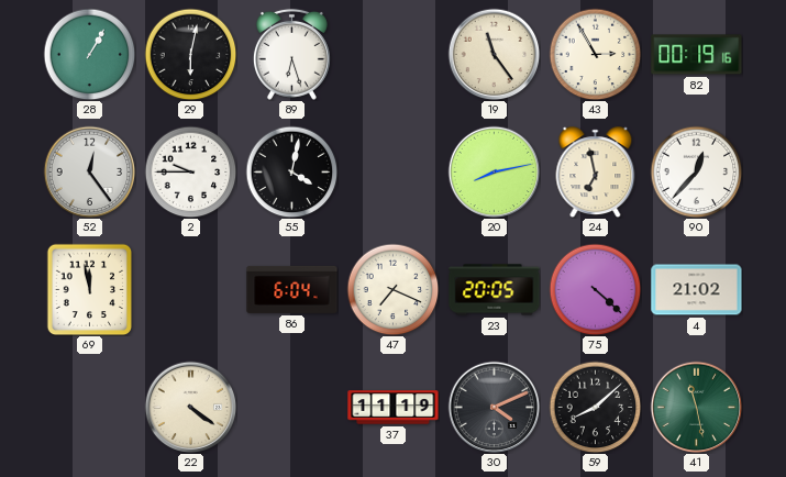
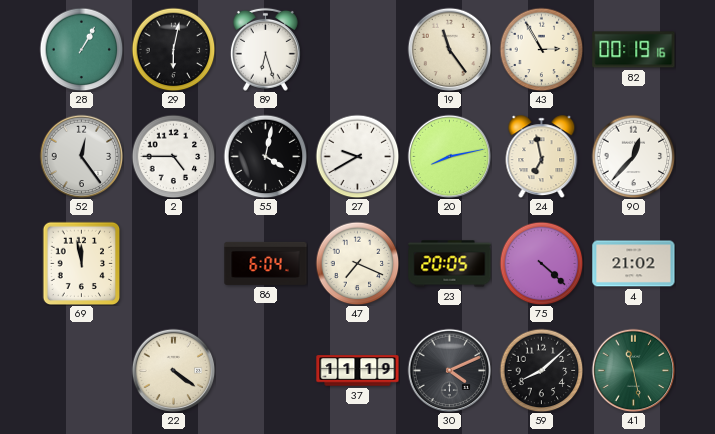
2: 9:45 -> 4:45 (173, 156)
27: none -> 9:40 (357, 156)
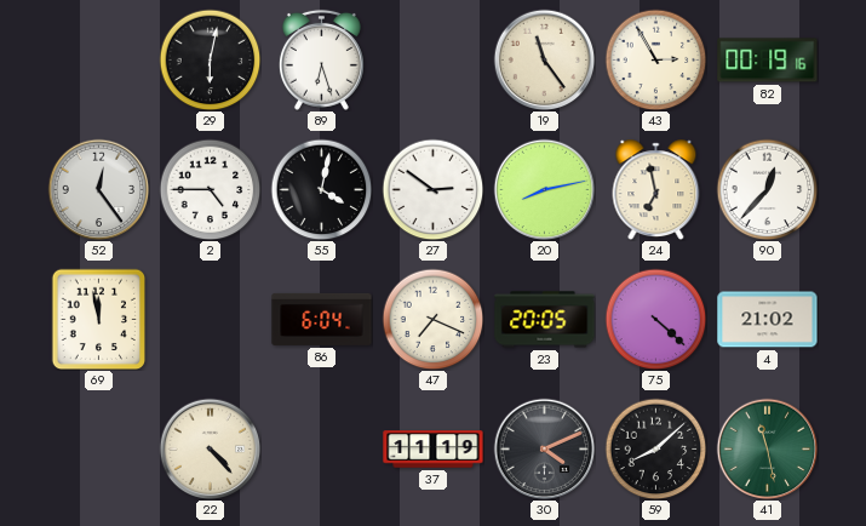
28: 1:05 -> none (81, 49)
27: 9:40 -> 2:51 (432, 189)
22: 4:21 -> 4:23 (210, 448)
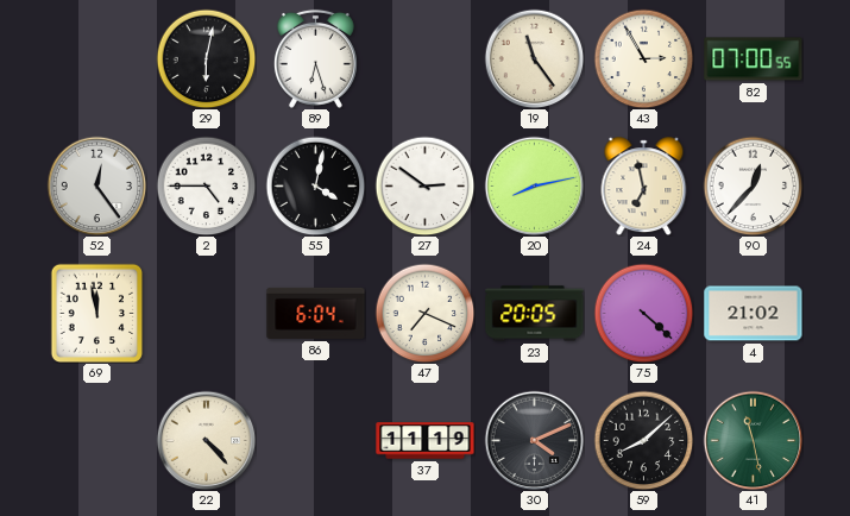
82: 00:19 -> 07:00 (754, 59)
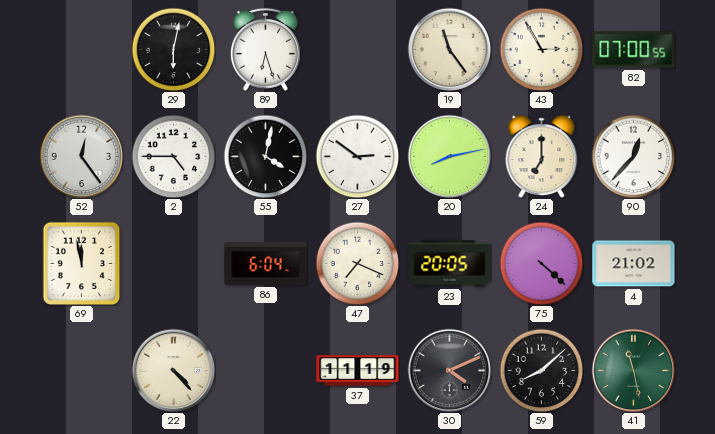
24: 6:58 -> 7:00 (542, 157)
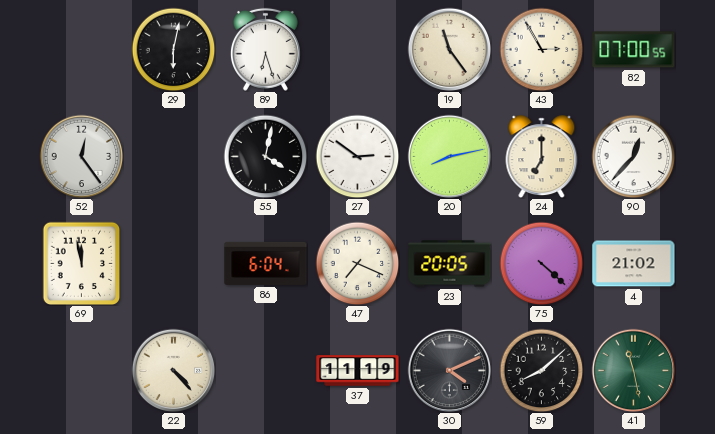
2: 4:45 -> none (173, 156)
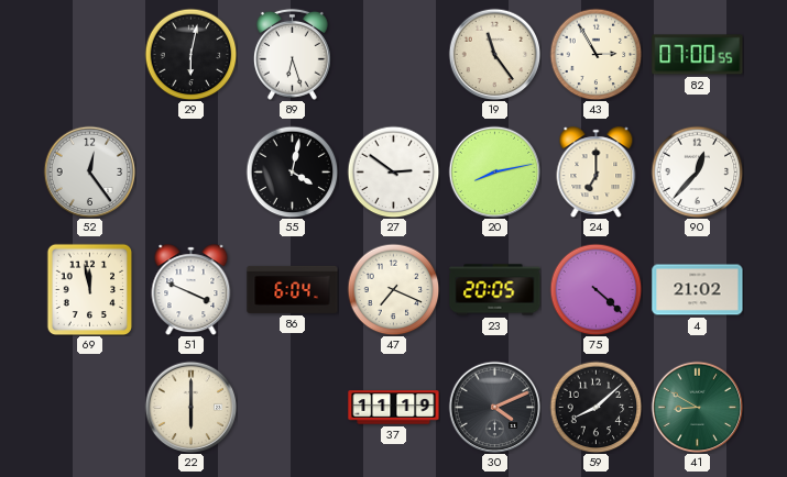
51: none -> 3:49 (192, 290)
22: 4:23 -> 6:00 (190, 407)
41: 11:28 -> 8:50 (697, 407)
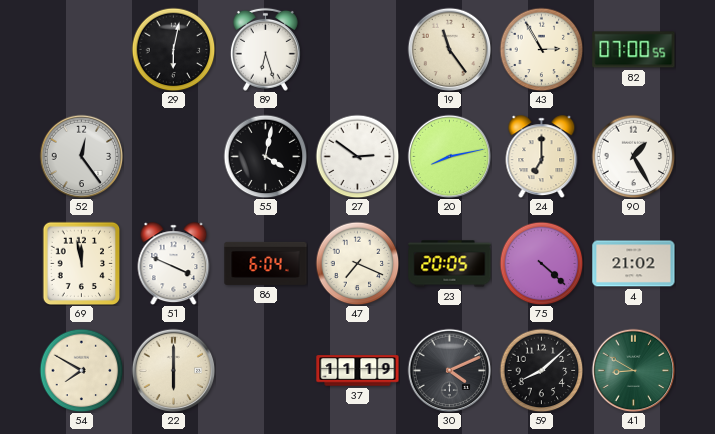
90: 12:37 -> 1:25 (633, 156)
54: none -> 7:50 (81, 370)
